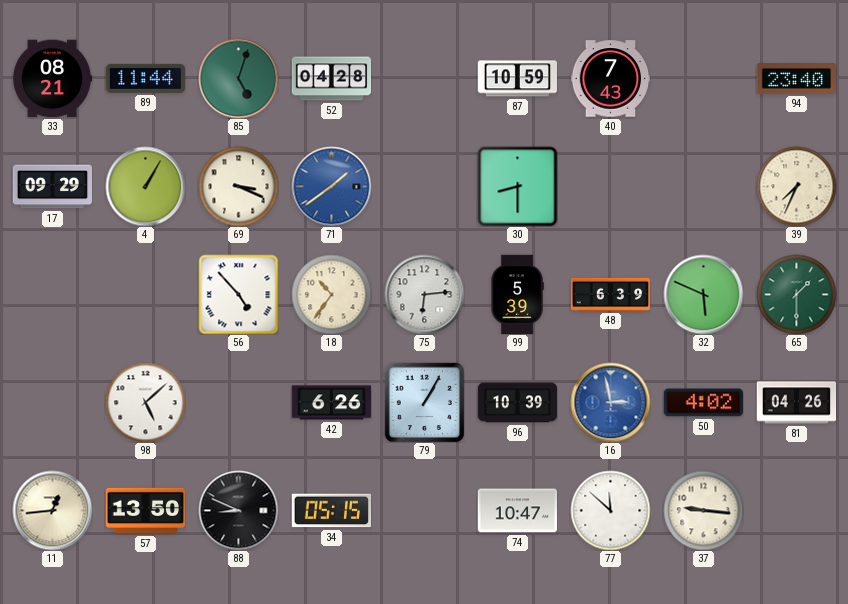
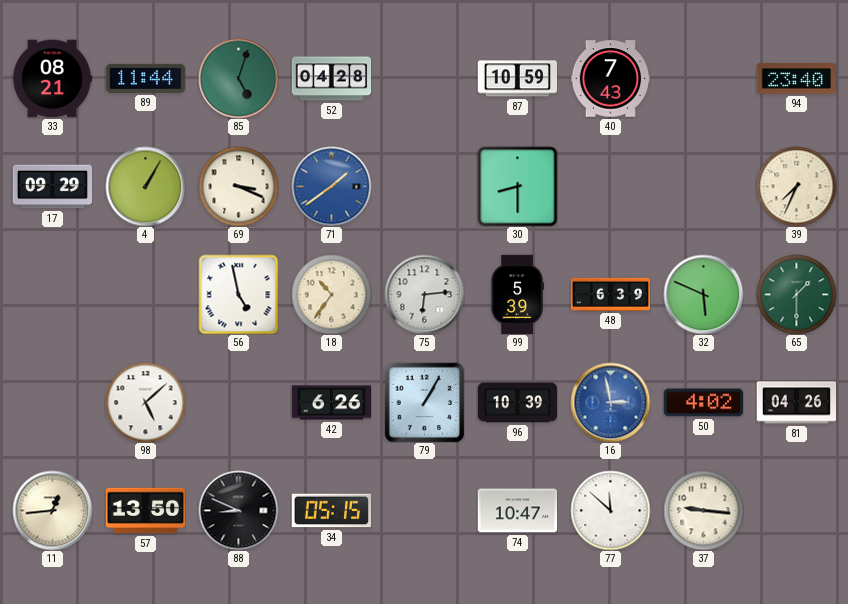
56: 4:53 -> 4:58 (238, 294)
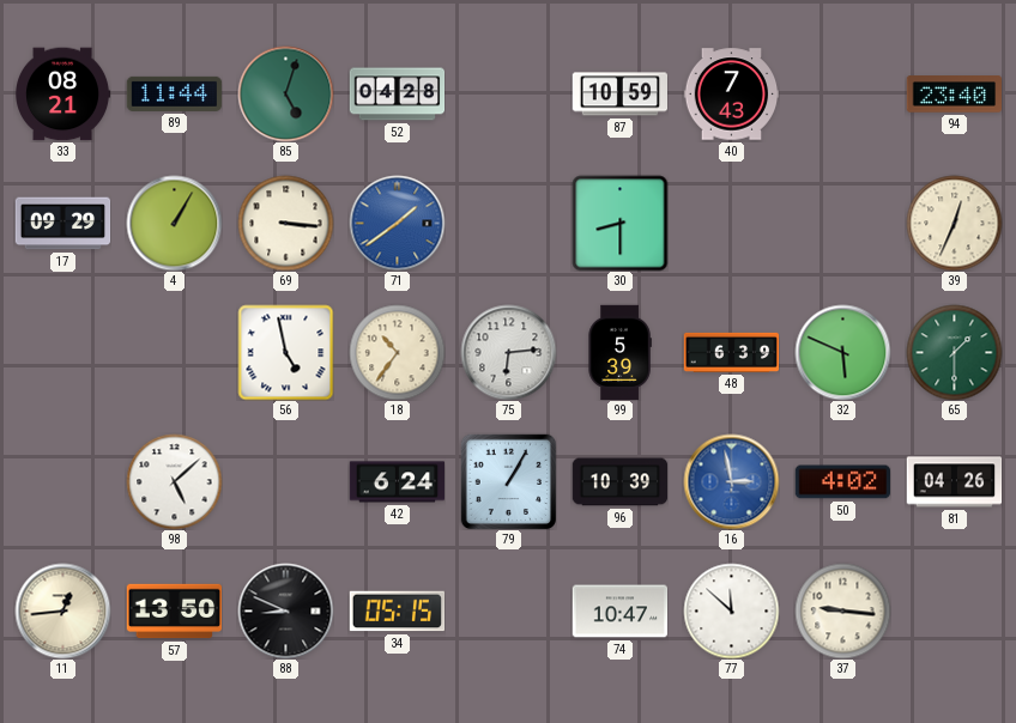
69: 3:19 -> 3:16 (285, 223)
39: 7:34 -> 12:34 (954, 223)
42: 6:26 -> 6:24 (397, 482)
